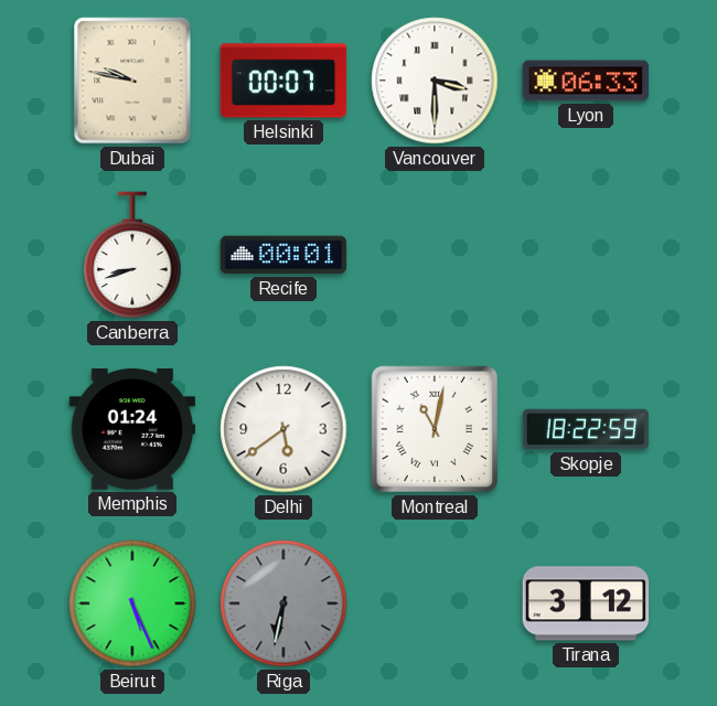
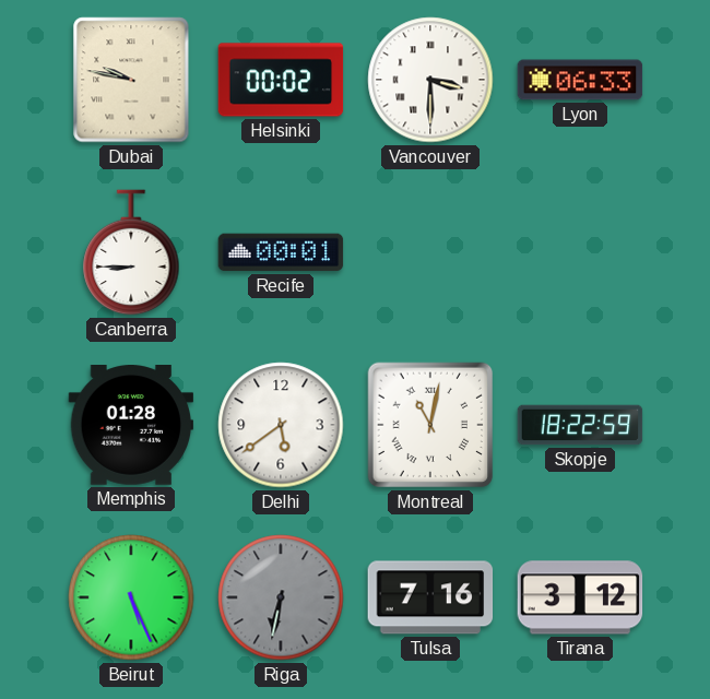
Helsinki: 00:07 -> 00:02 (281, 80)
Canberra: 8:42 -> 8:45 (131, 252)
Memphis: 01:24 -> 01:28 (131, 426)
Tulsa: none -> 7:16 (430, 597)
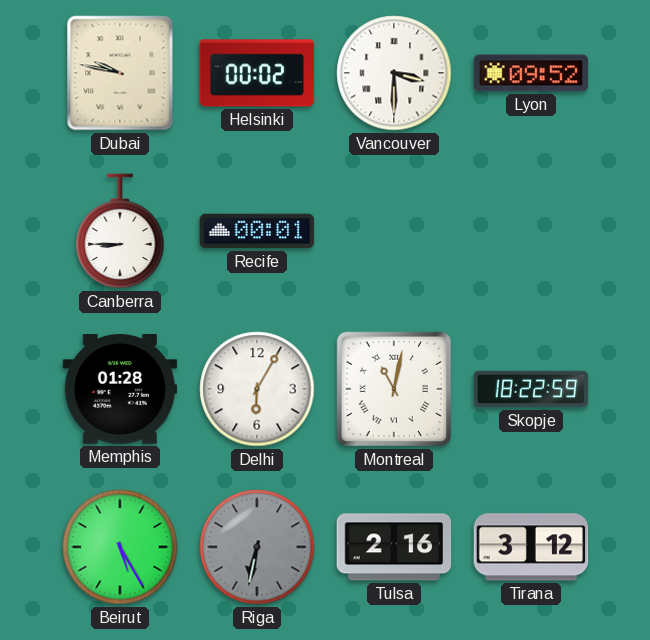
Lyon: 06:33 -> 09:52 (531, 73)
Delhi: 5:39 -> 6:05 (257, 389)
Beirut: 5:26 -> 5:25 (120, 547)
Tulsa: 7:16 -> 2:16 (394, 547)
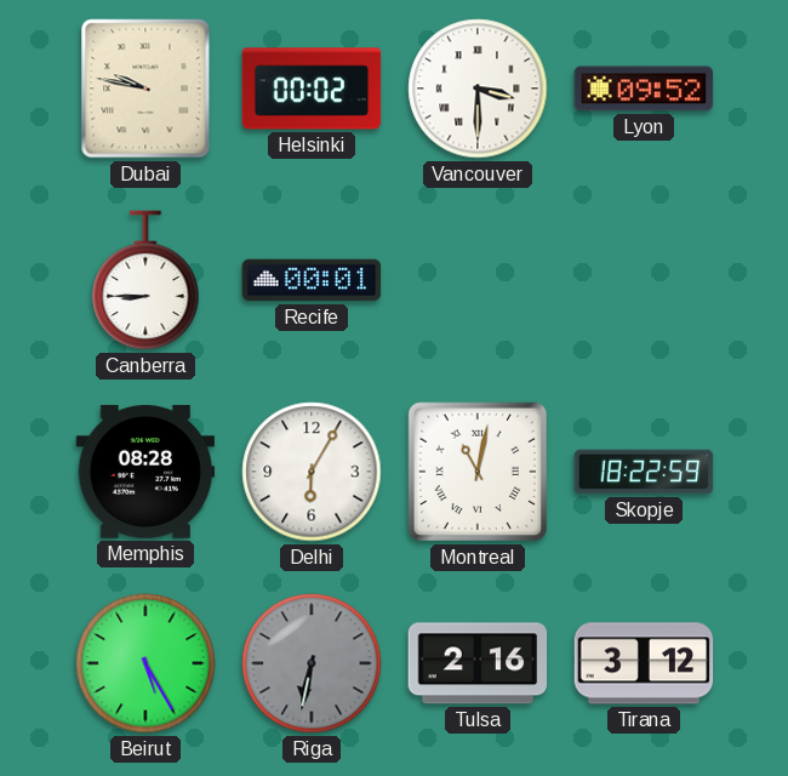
Memphis: 01:28 -> 08:28 (145, 473)
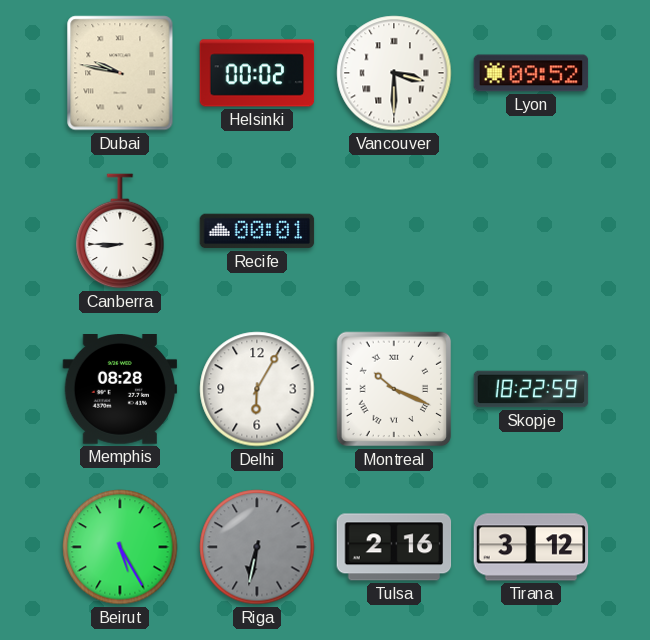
Montreal: 11:02 -> 10:19 (394, 389)
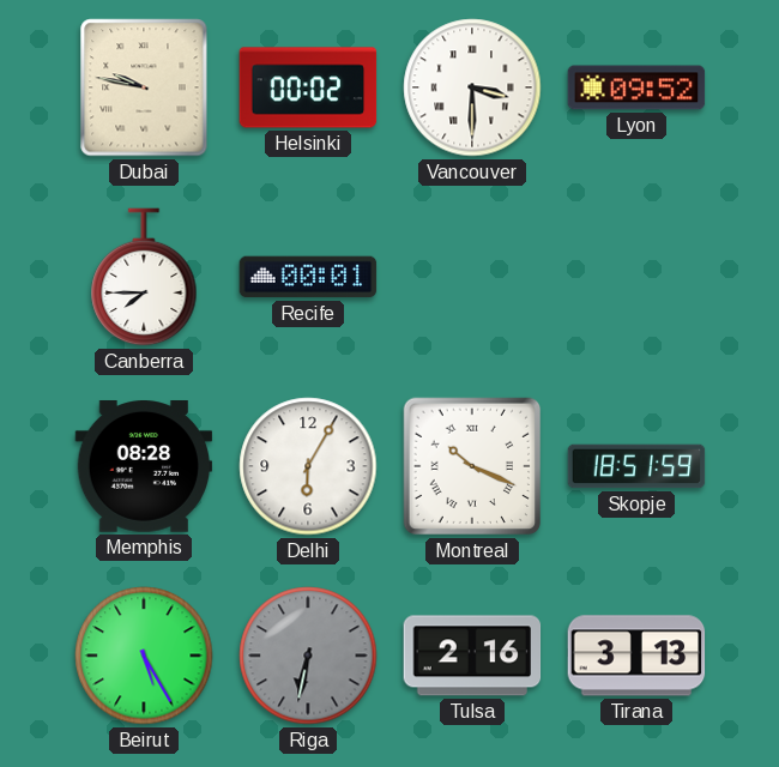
Canberra: 8:45 -> 7:45 (144, 277)
Skopje: 18:22 -> 18:51 (636, 466)
Tirana: 3:12 -> 3:13 (636, 656)
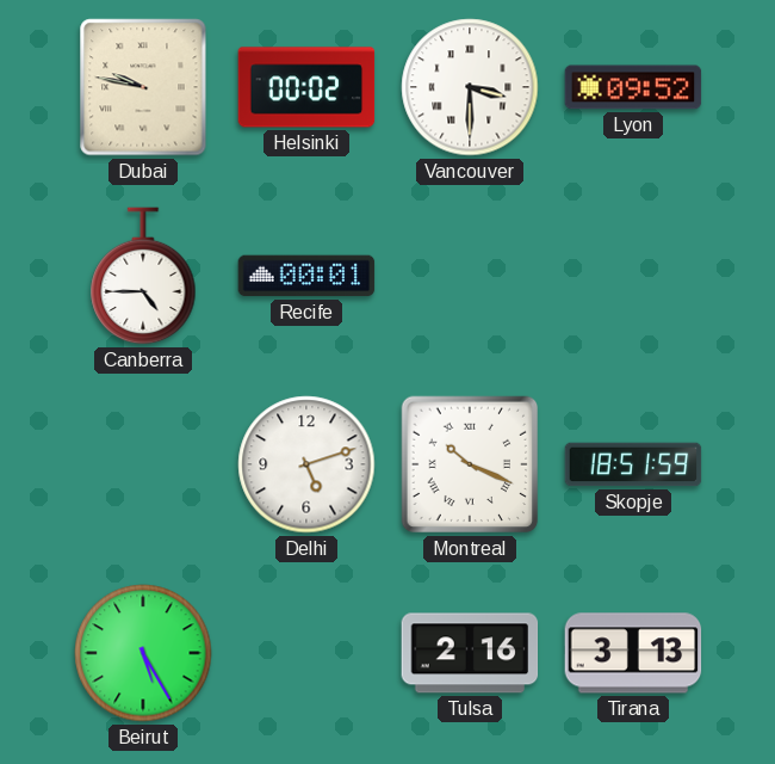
Canberra: 7:45 -> 4:45 (143, 276)
Memphis: 08:28 -> none (144, 467)
Delhi: 6:05 -> 5:12 (306, 464)
Riga: 6:32 -> none (308, 656)
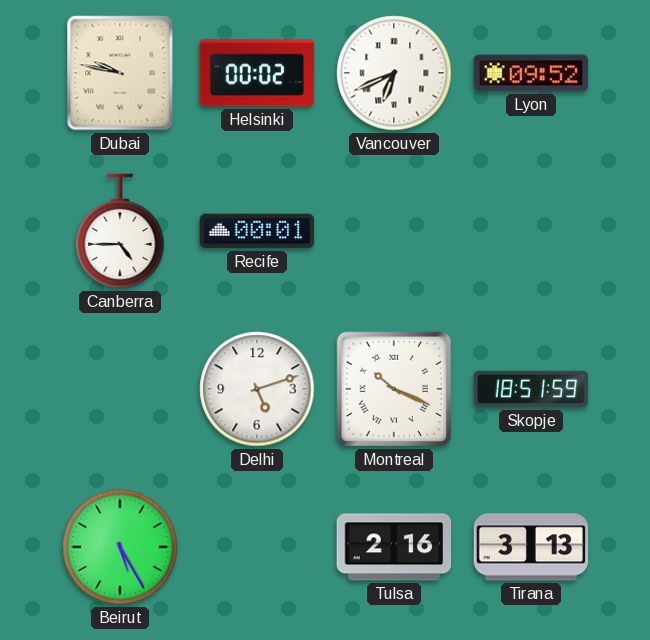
Vancouver: 3:30 -> 6:41 (394, 73)
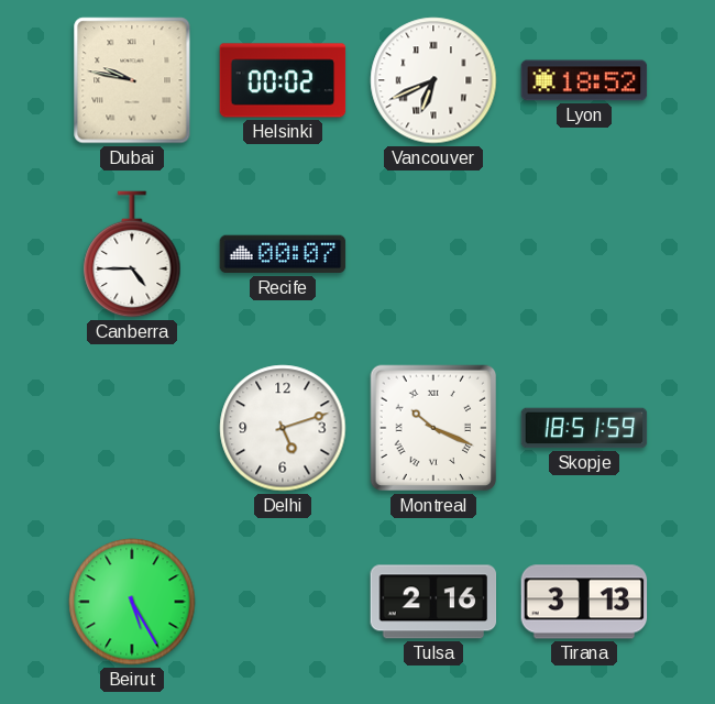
Lyon: 09:52 -> 18:52 (584, 80)
Recife: 00:01 -> 00:07 (283, 254)
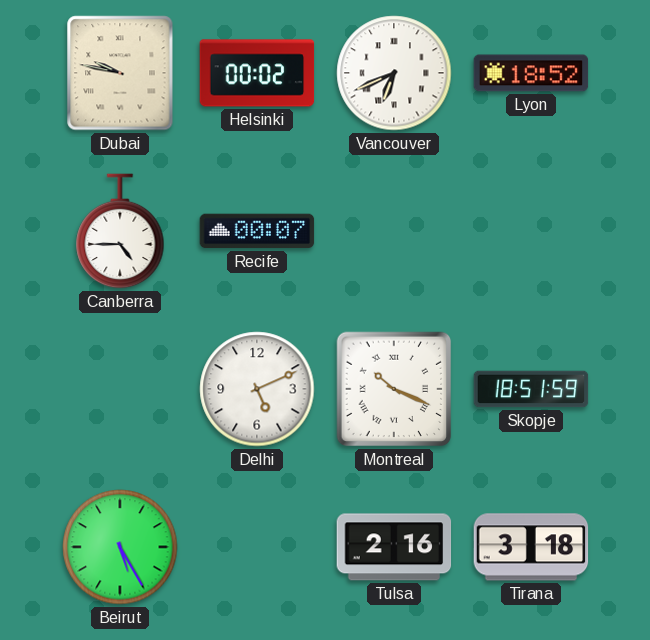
Delhi: 5:12 -> 5:11 (257, 389)
Tirana: 3:13 -> 3:18 (531, 547)
